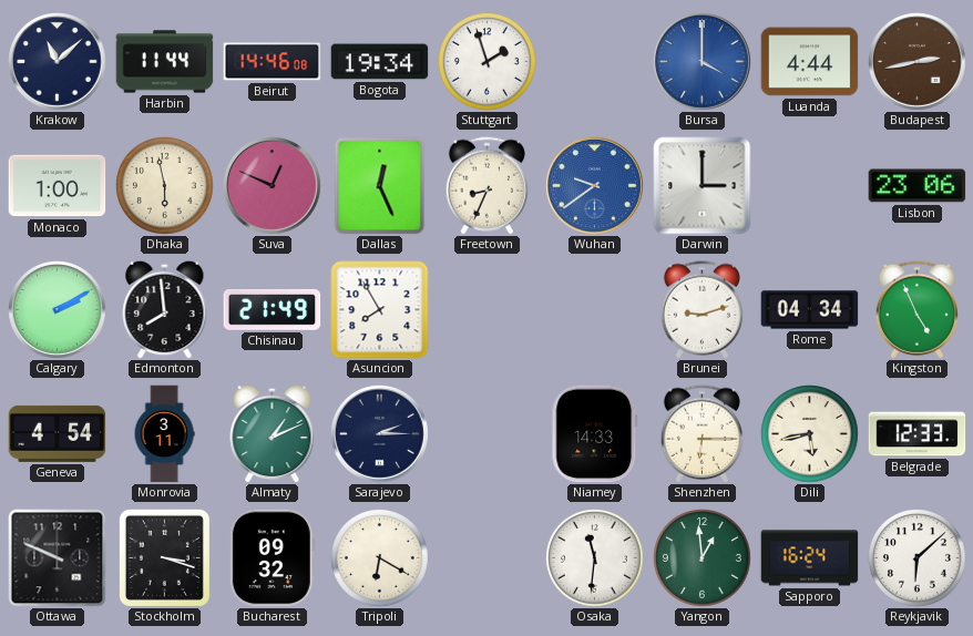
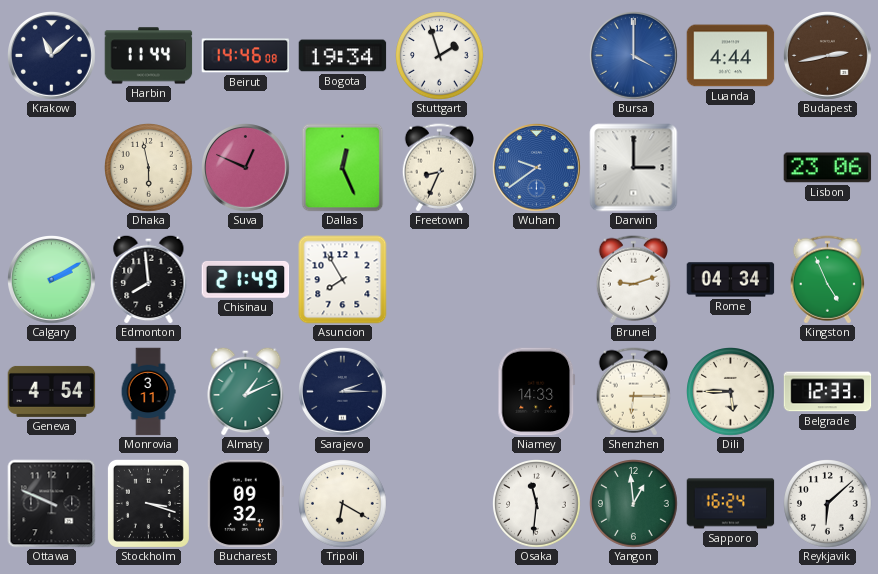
Monaco: 1:00 -> none (58, 186)
Dili: 5:43 -> 5:45 (731, 392)
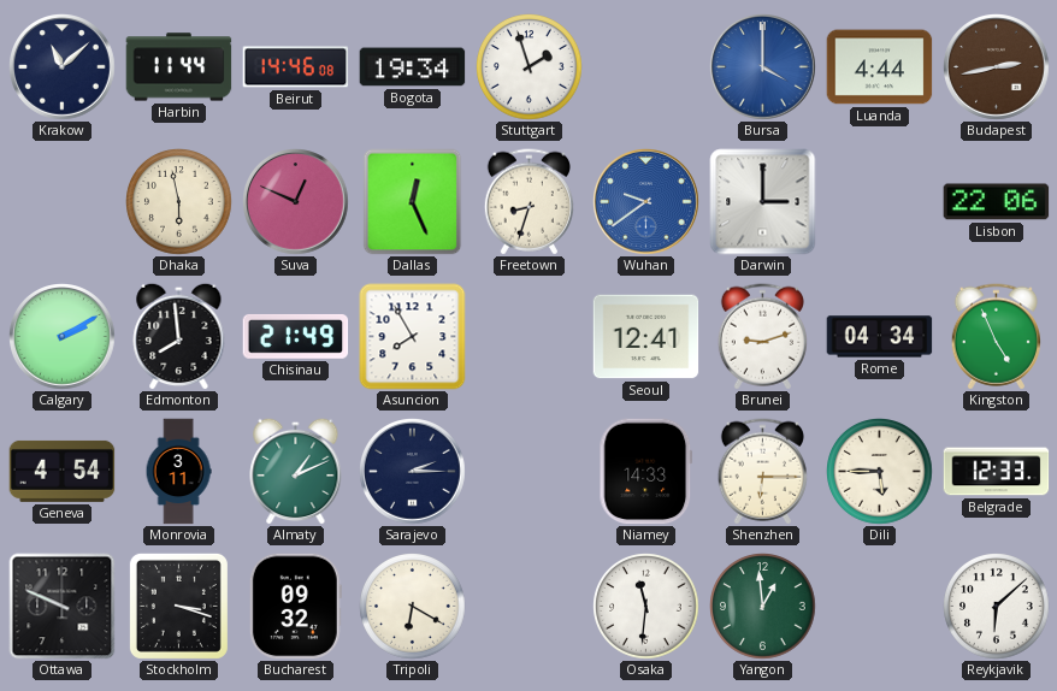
Freetown: 8:34 -> 8:33 (528, 202)
Lisbon: 23:06 -> 22:06 (997, 202)
Seoul: none -> 12:41 (646, 337)
Sapporo: 16:24 -> none (731, 504)
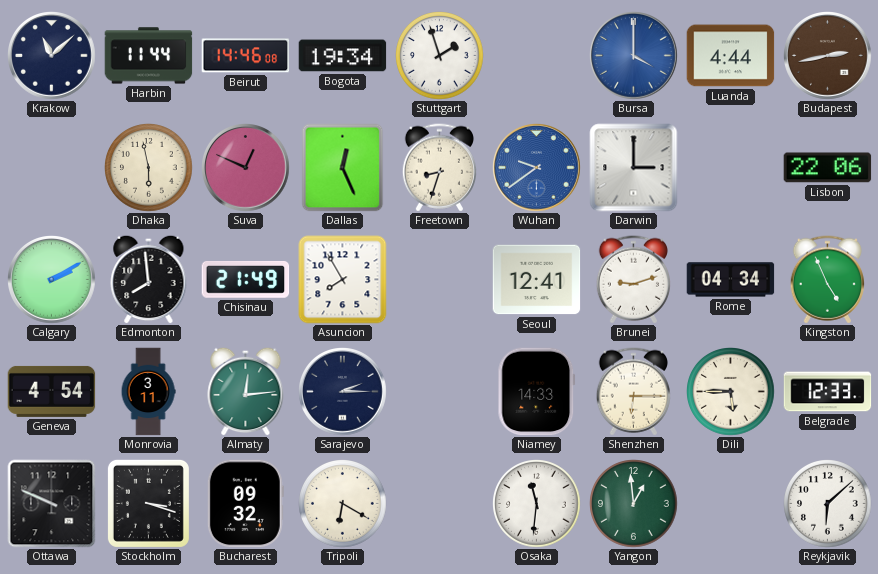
Almaty: 1:11 -> 12:14 (246, 391)
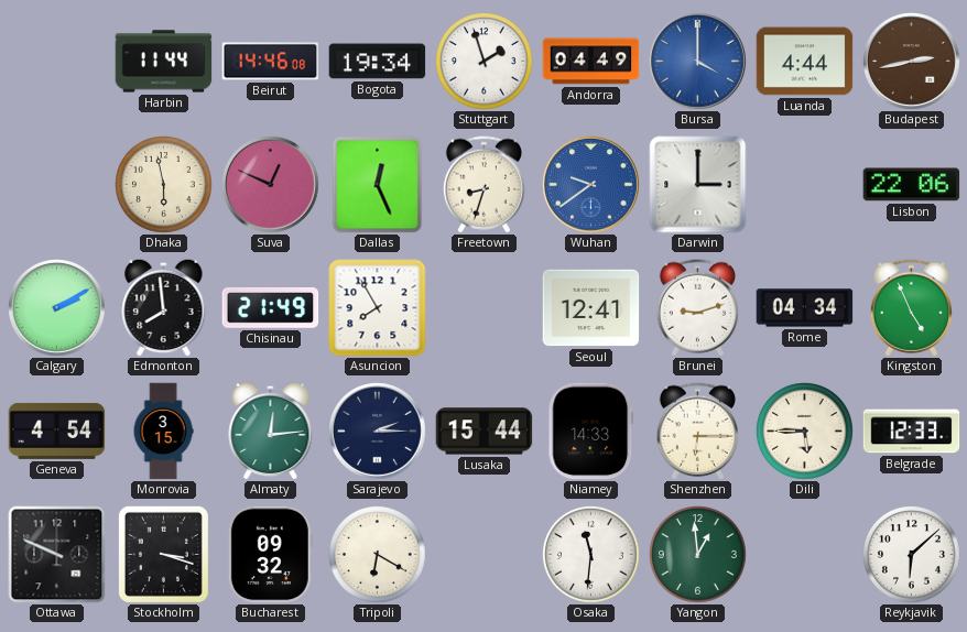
Krakow: 11:08 -> none (52, 56)
Andorra: none -> 04:49 (591, 62)
Monrovia: 3:11 -> 3:15 (163, 432)
Lusaka: none -> 15:44 (485, 432)
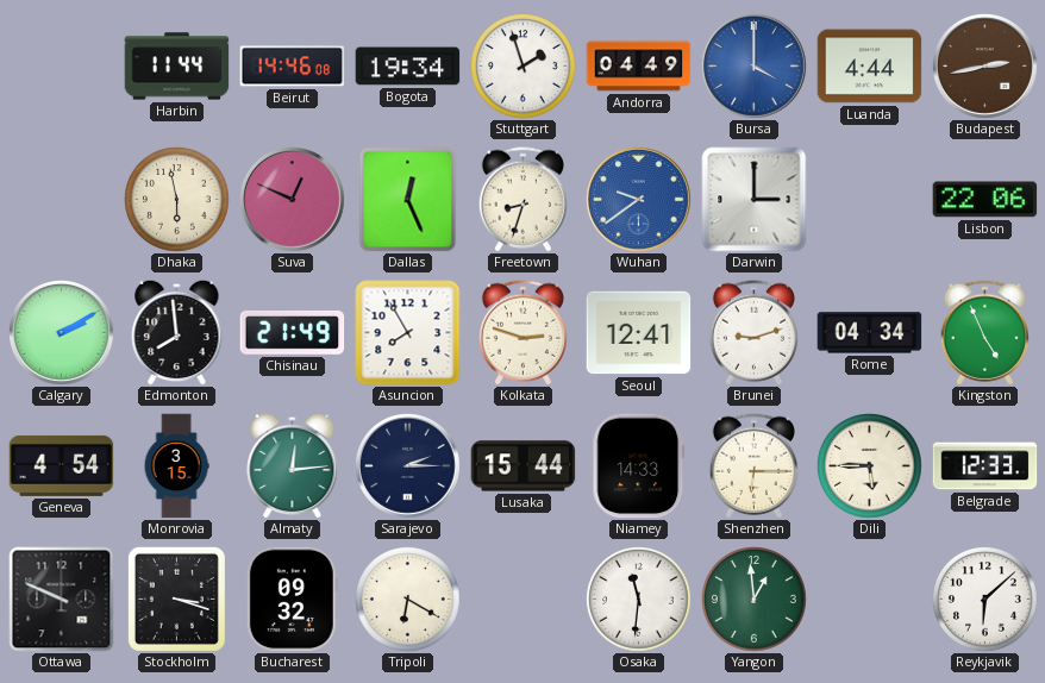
Kolkata: none -> 2:48 (522, 333)
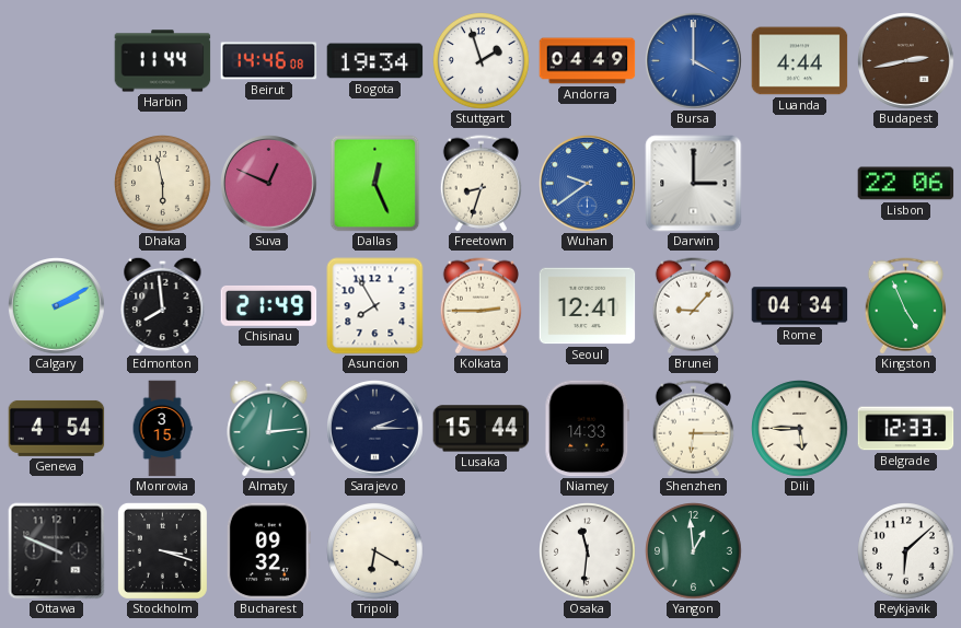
Kolkata: 2:48 -> 2:45 (480, 306)
Brunei: 9:12 -> 9:07 (693, 306)
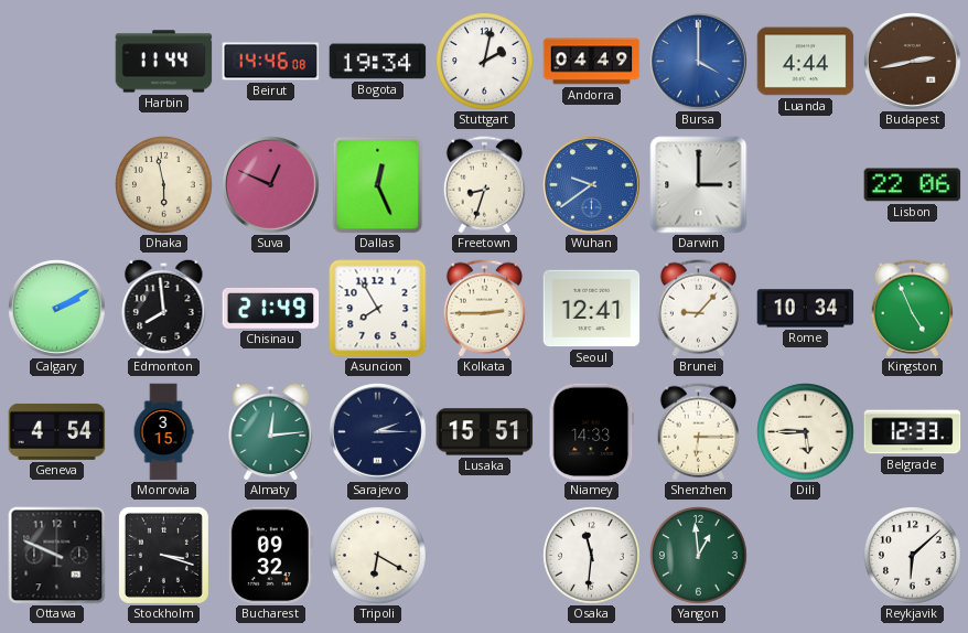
Stuttgart: 1:57 -> 2:02 (485, 62)
Rome: 04:34 -> 10:34 (806, 309)
Lusaka: 15:44 -> 15:51 (485, 432)
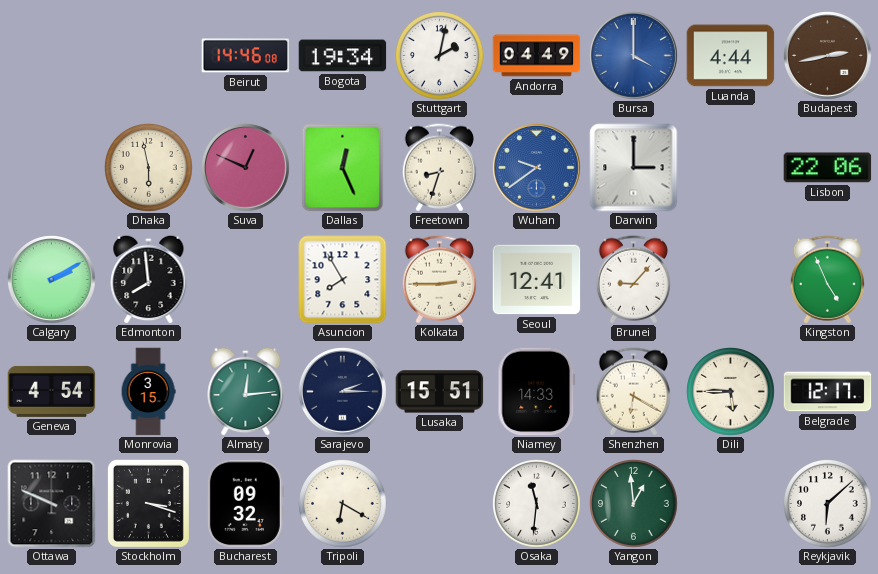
Harbin: 11:44 -> none (164, 62)
Chisinau: 21:49 -> none (271, 308)
Rome: 10:34 -> none (806, 309)
Shenzhen: 6:15 -> 6:20 (633, 392)
Belgrade: 12:33 -> 12:17 (828, 392)
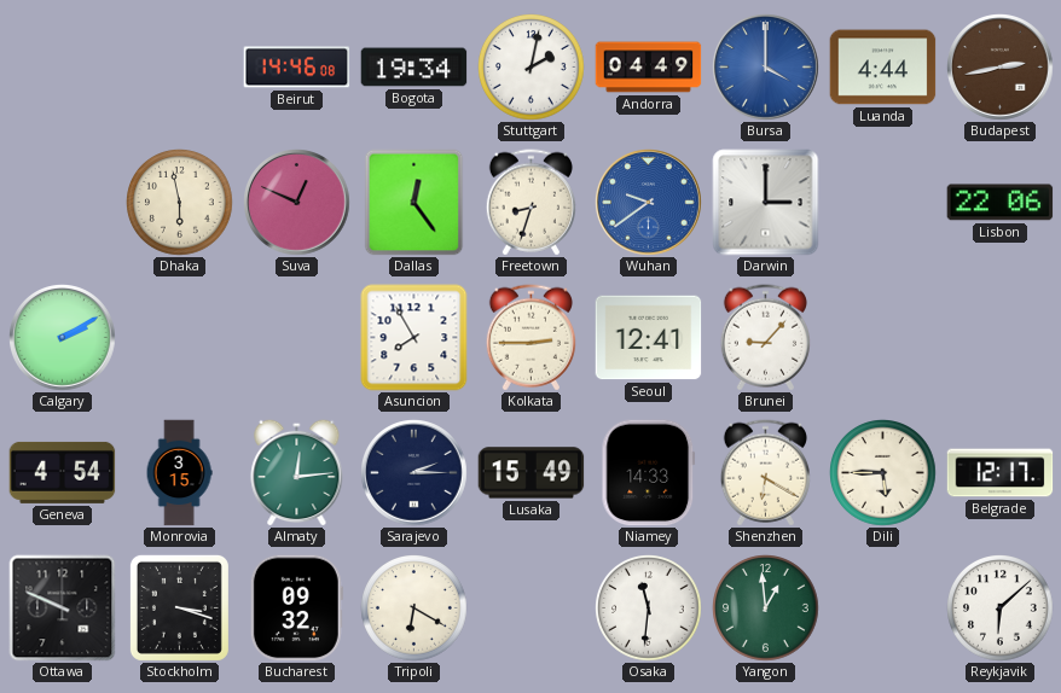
Dallas: 12:26 -> 12:24 (414, 203)
Edmonton: 7:59 -> none (149, 279)
Kingston: 4:56 -> none (827, 280)
Lusaka: 15:51 -> 15:49 (532, 473)
